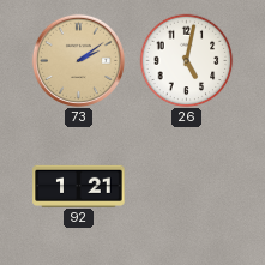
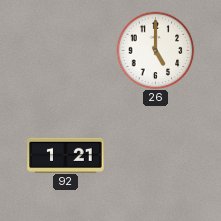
73: 2:09 -> none (78, 60)
26: 5:02 -> 5:00 (155, 50)
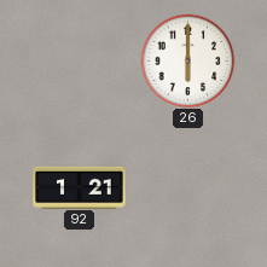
26: 5:00 -> 6:00 (187, 60)
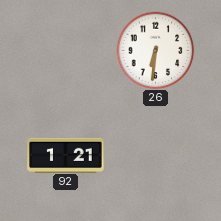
26: 6:00 -> 6:31 (155, 50)
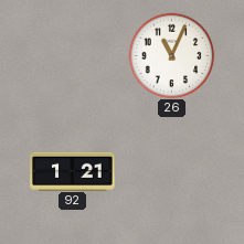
26: 6:31 -> 11:04 (171, 55)
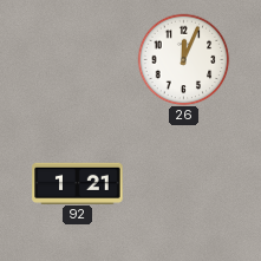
26: 11:04 -> 12:04 (183, 59)
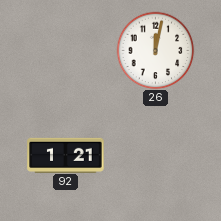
26: 12:04 -> 12:02 (155, 50)
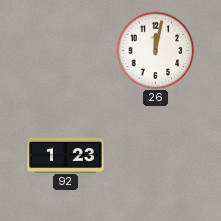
92: 1:21 -> 1:23 (66, 155)
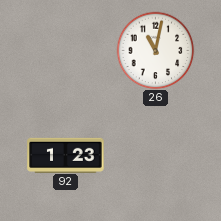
26: 12:02 -> 11:02 (155, 50)
